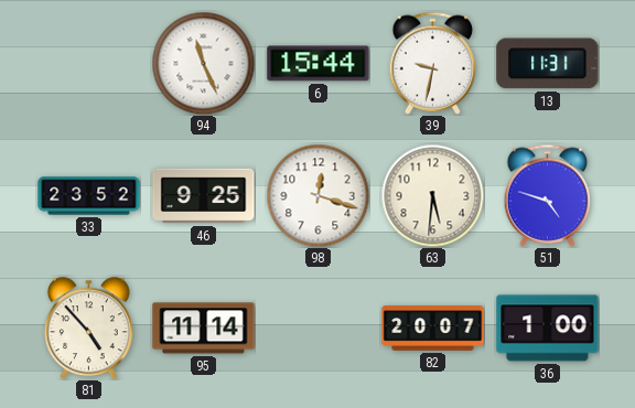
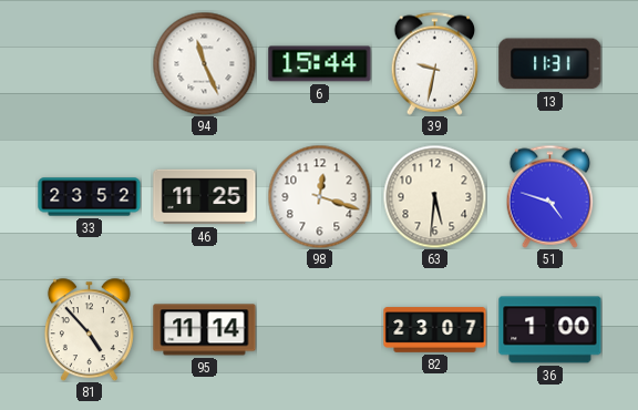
46: 9:25 -> 11:25 (205, 197)
82: 20:07 -> 23:07 (435, 330)
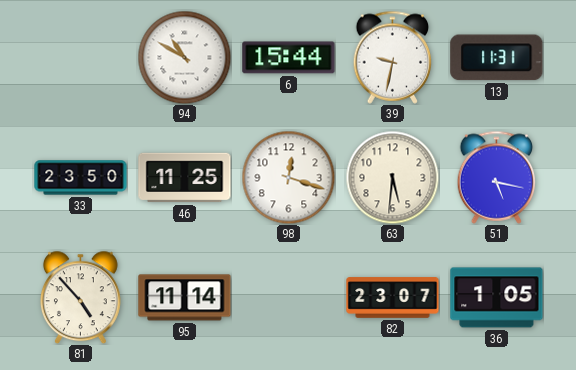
94: 11:26 -> 10:50 (184, 57)
33: 23:52 -> 23:50 (81, 178)
51: 4:48 -> 5:17 (497, 177)
36: 1:00 -> 1:05 (497, 298)
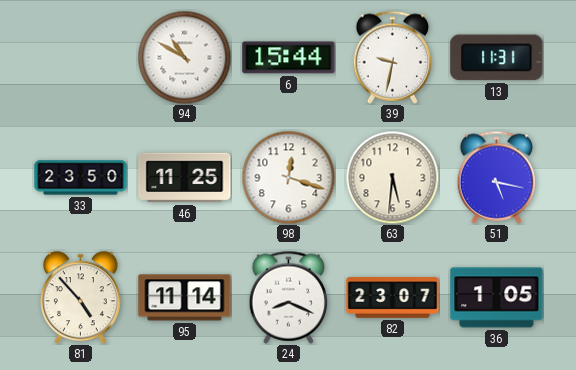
24: none -> 8:19 (289, 297)
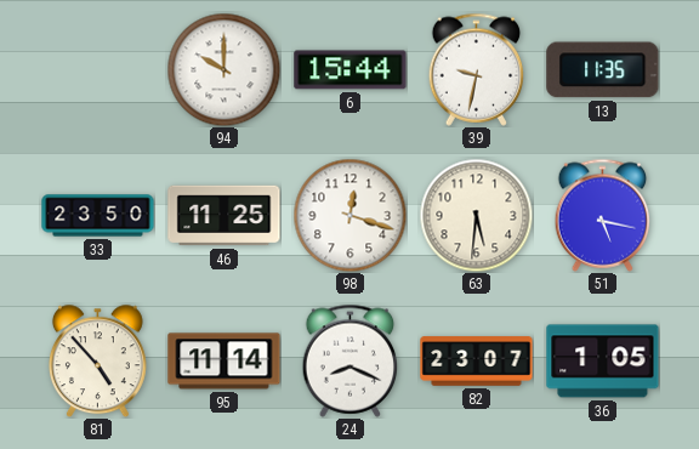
94: 10:50 -> 10:00 (223, 69)
13: 11:31 -> 11:35 (603, 70)
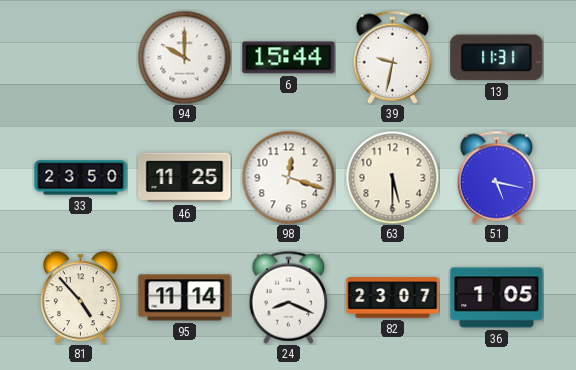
13: 11:35 -> 11:31 (497, 58)
63: 5:31 -> 5:30 (392, 177)
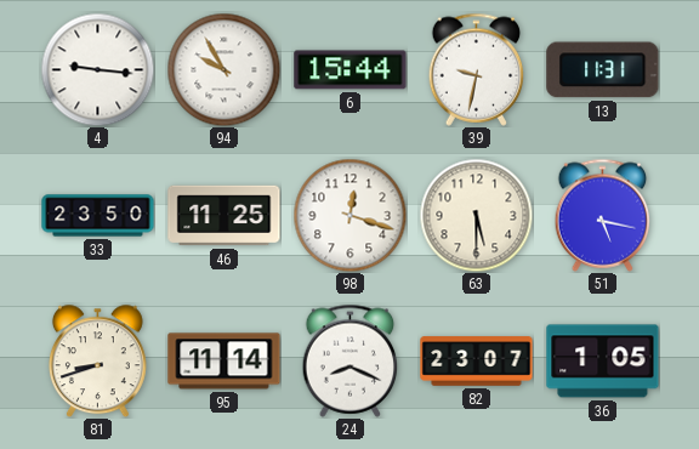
4: none -> 9:16 (97, 69)
94: 10:00 -> 9:55 (223, 69)
81: 4:53 -> 8:42 (97, 360)
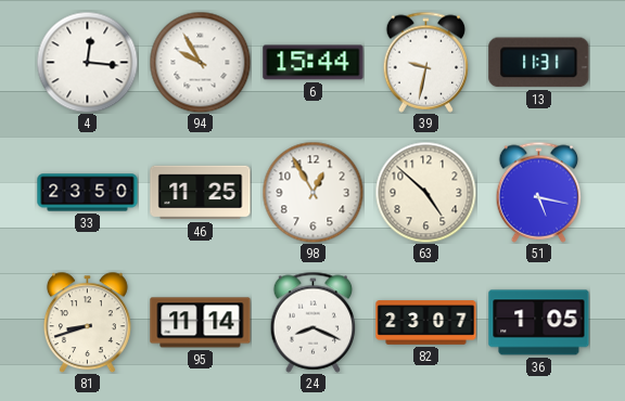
4: 9:16 -> 12:16 (87, 62)
98: 12:18 -> 12:55 (312, 192)
63: 5:30 -> 4:52 (425, 192)
